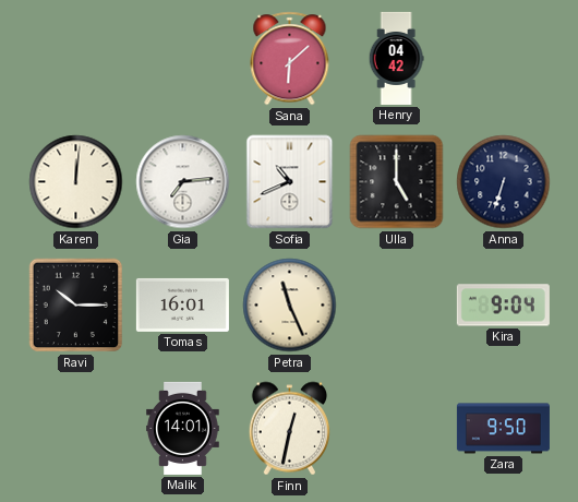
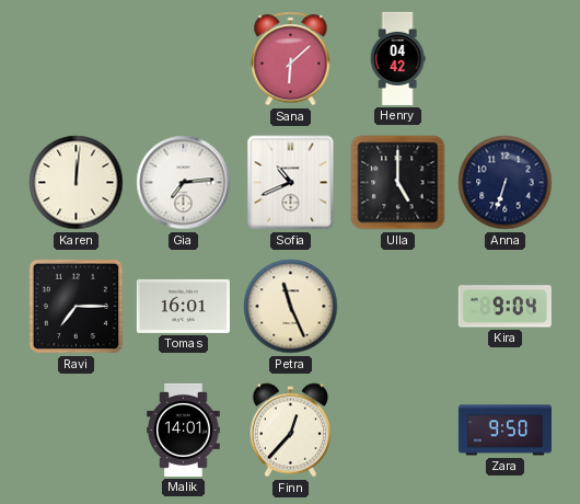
Ravi: 10:15 -> 7:15 (77, 307)
Finn: 12:32 -> 12:37 (291, 431)
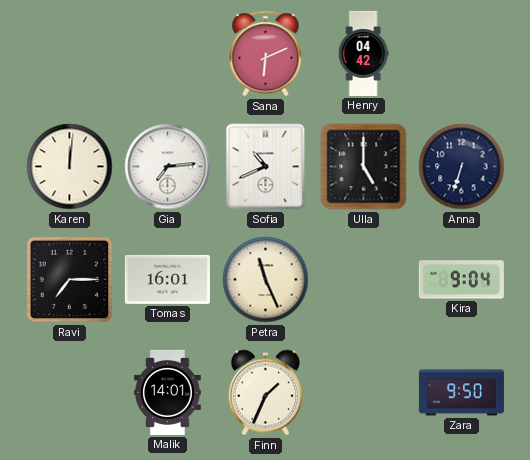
Sana: 6:08 -> 6:11 (266, 54)
Finn: 12:37 -> 1:34 (266, 393)
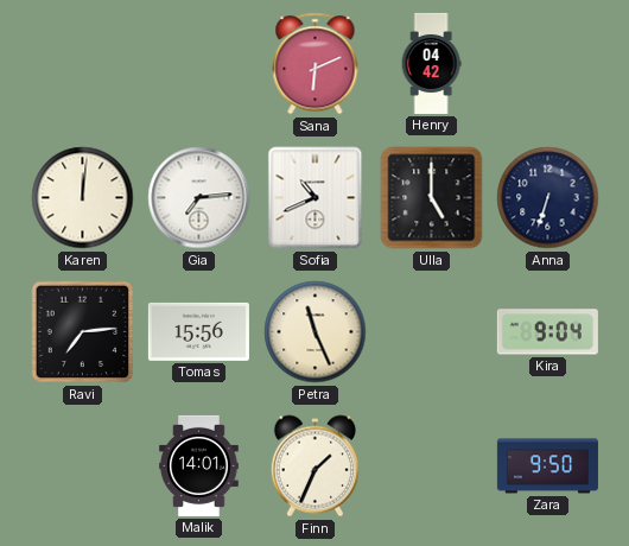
Ravi: 7:15 -> 7:14 (83, 332)
Tomas: 16:01 -> 15:56 (198, 331)
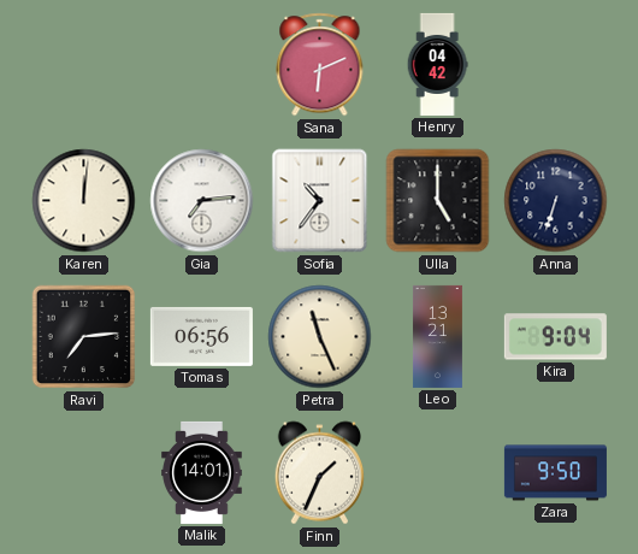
Sofia: 10:41 -> 10:36 (320, 201)
Tomas: 15:56 -> 06:56 (201, 336)
Leo: none -> 13:21 (437, 336)
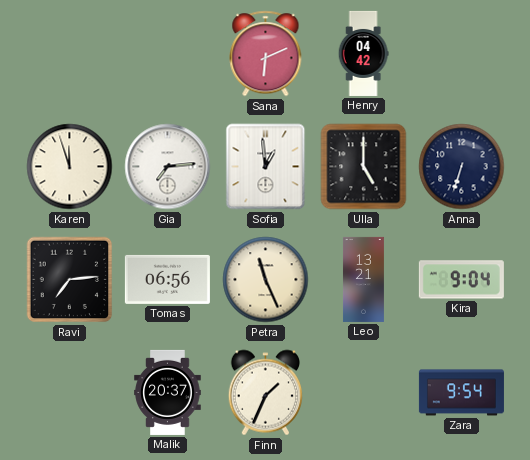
Karen: 12:01 -> 11:57 (70, 167)
Sofia: 10:36 -> 12:59 (266, 167)
Malik: 14:01 -> 20:37 (168, 392)
Zara: 9:50 -> 9:54 (461, 393)
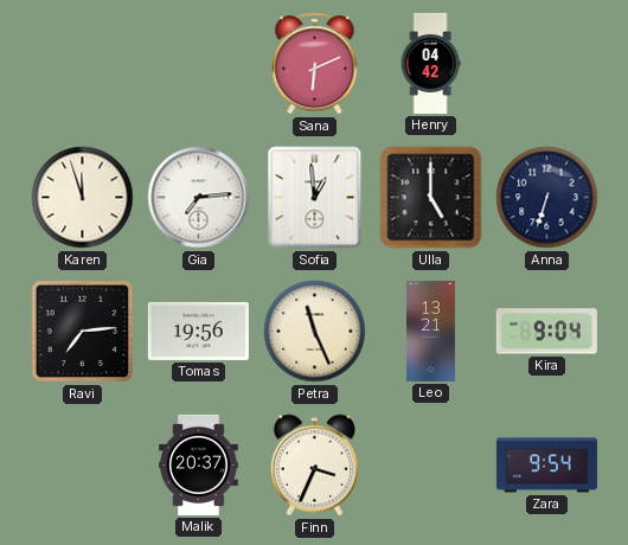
Tomas: 06:56 -> 19:56 (198, 331)
Finn: 1:34 -> 3:34 (315, 466)
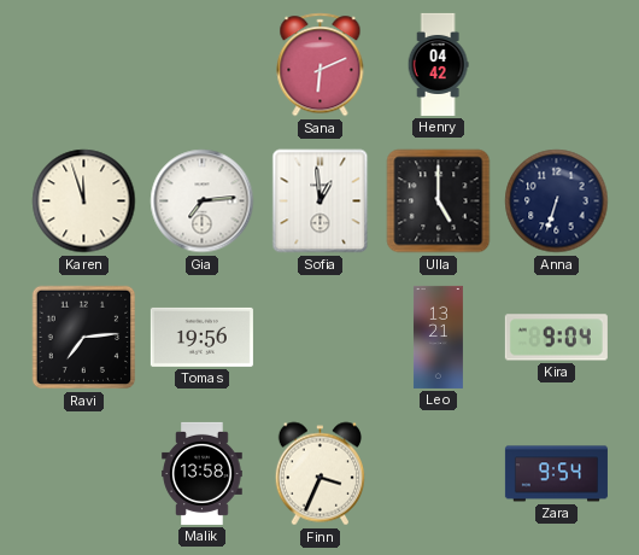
Petra: 11:26 -> none (315, 332)
Malik: 20:37 -> 13:58 (203, 473)
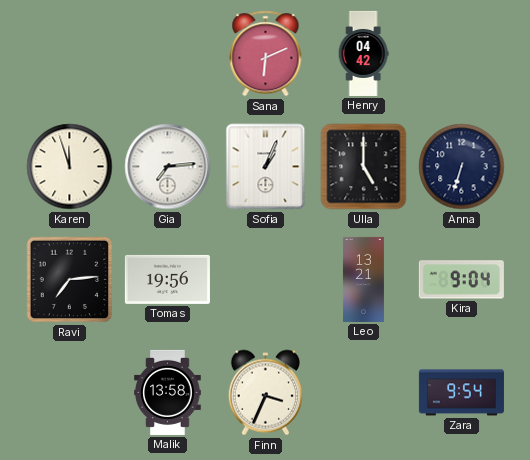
Sofia: 12:59 -> 1:04 (266, 167)
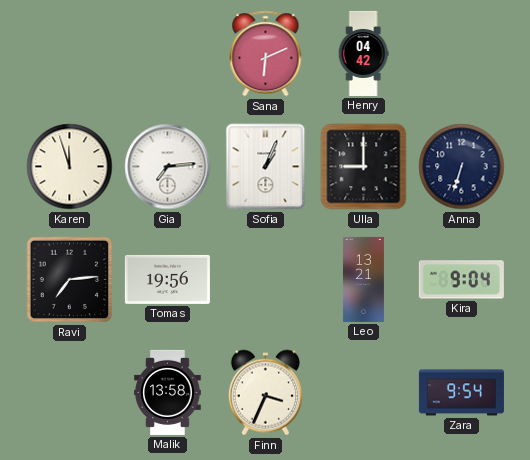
Ulla: 5:00 -> 9:00 (364, 167)
